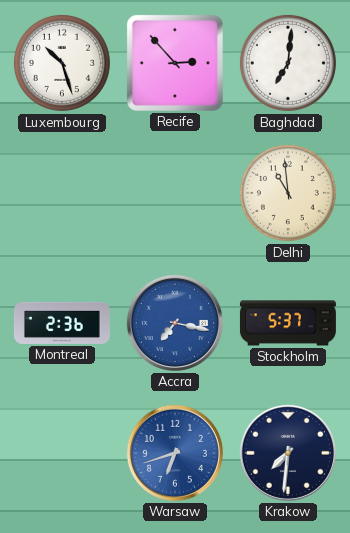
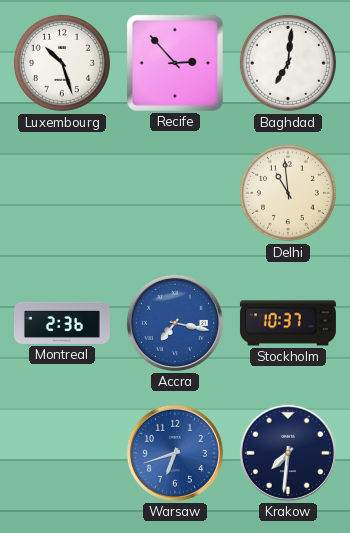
Stockholm: 5:37 -> 10:37 (288, 323)
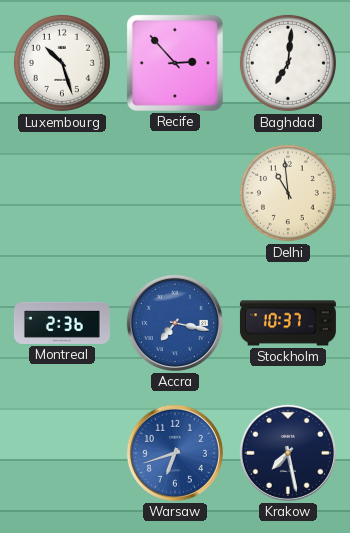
Krakow: 7:31 -> 7:28 (288, 453)
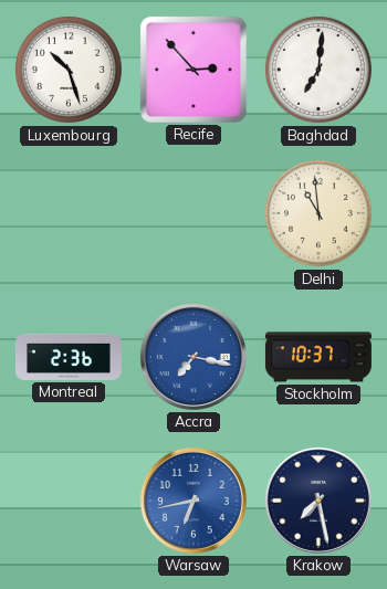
Warsaw: 6:42 -> 6:43 (193, 501)
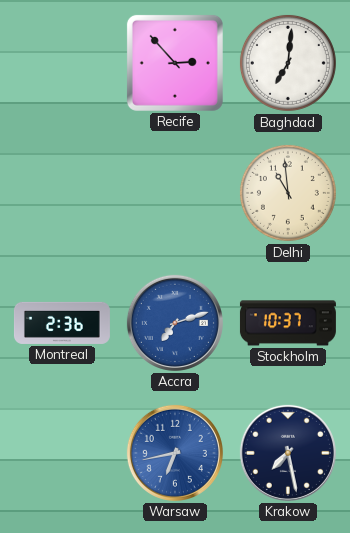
Luxembourg: 10:27 -> none (69, 70)
Accra: 7:17 -> 7:12 (175, 323)
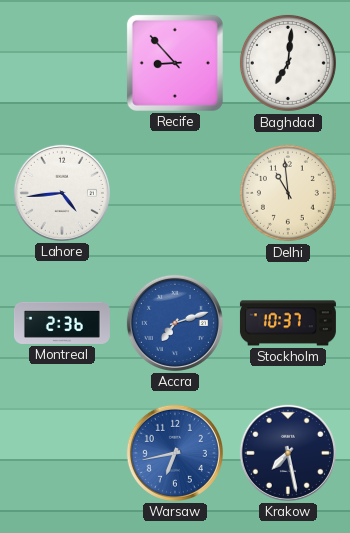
Recife: 2:53 -> 8:53 (175, 63)
Lahore: none -> 4:44 (62, 193)
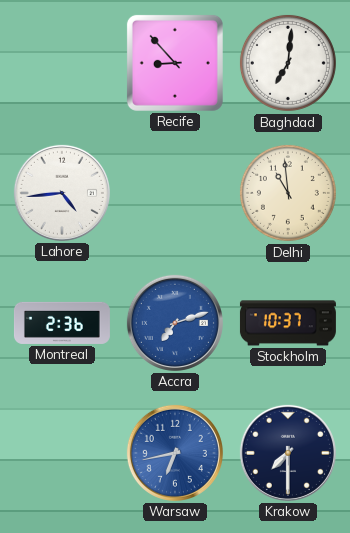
Krakow: 7:28 -> 7:30 (288, 453)
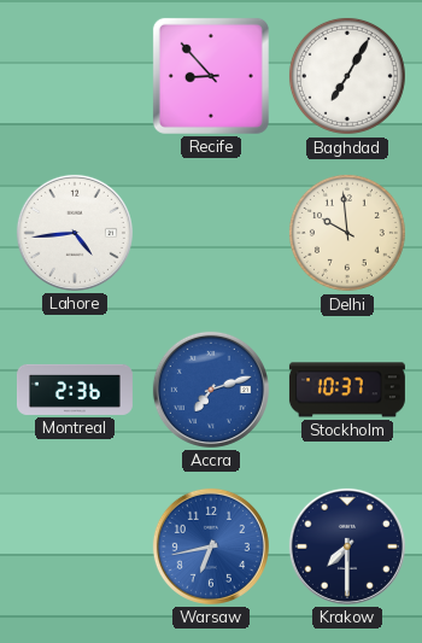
Baghdad: 7:01 -> 7:05 (347, 76)
Delhi: 10:59 -> 9:59 (347, 233)
